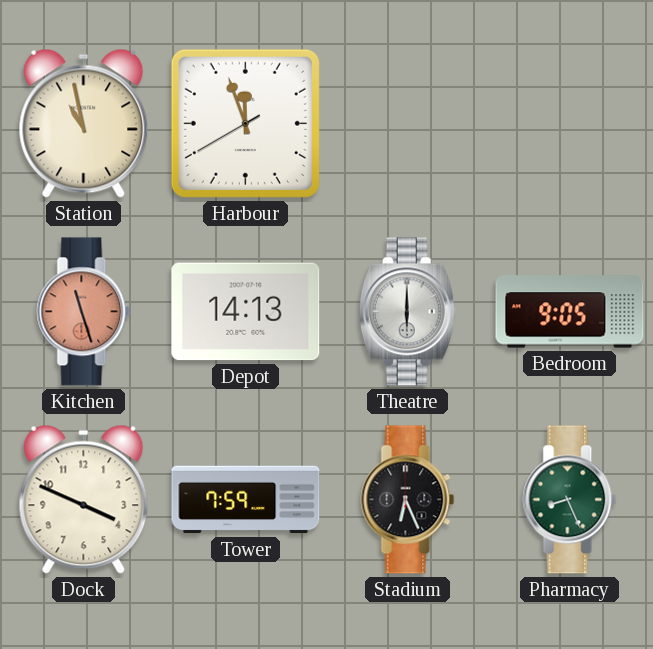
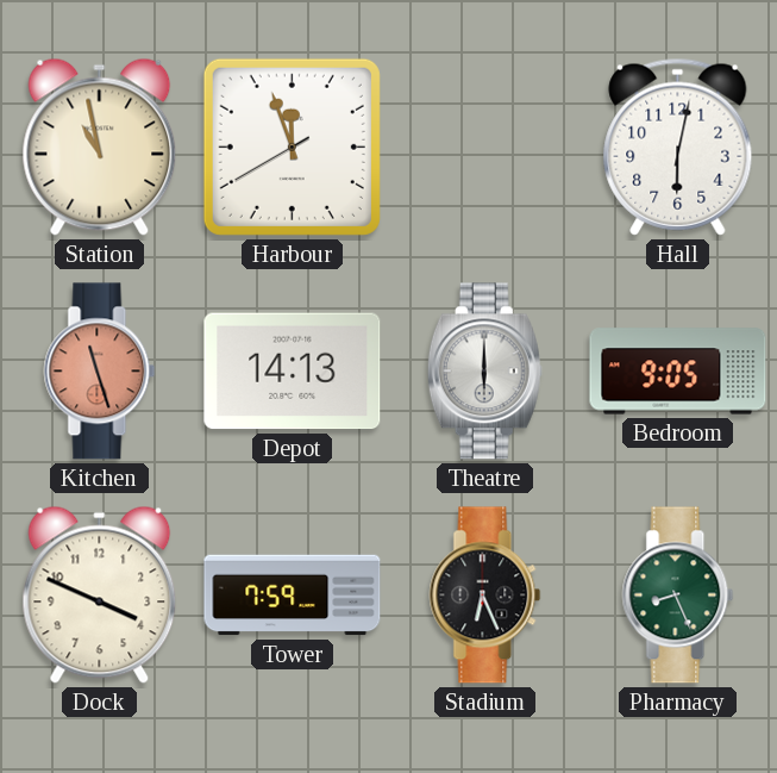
Hall: none -> 6:02 (678, 147)
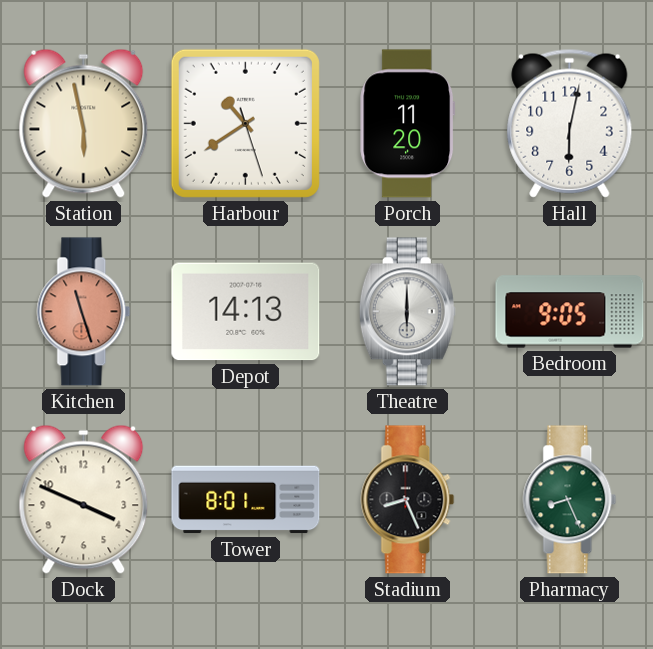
Station: 10:58 -> 5:58 (84, 123)
Harbour: 11:56 -> 10:39 (245, 123)
Porch: none -> 11:20 (408, 124)
Tower: 7:59 -> 8:01 (246, 500)
Stadium: 6:26 -> 8:26 (408, 500)
